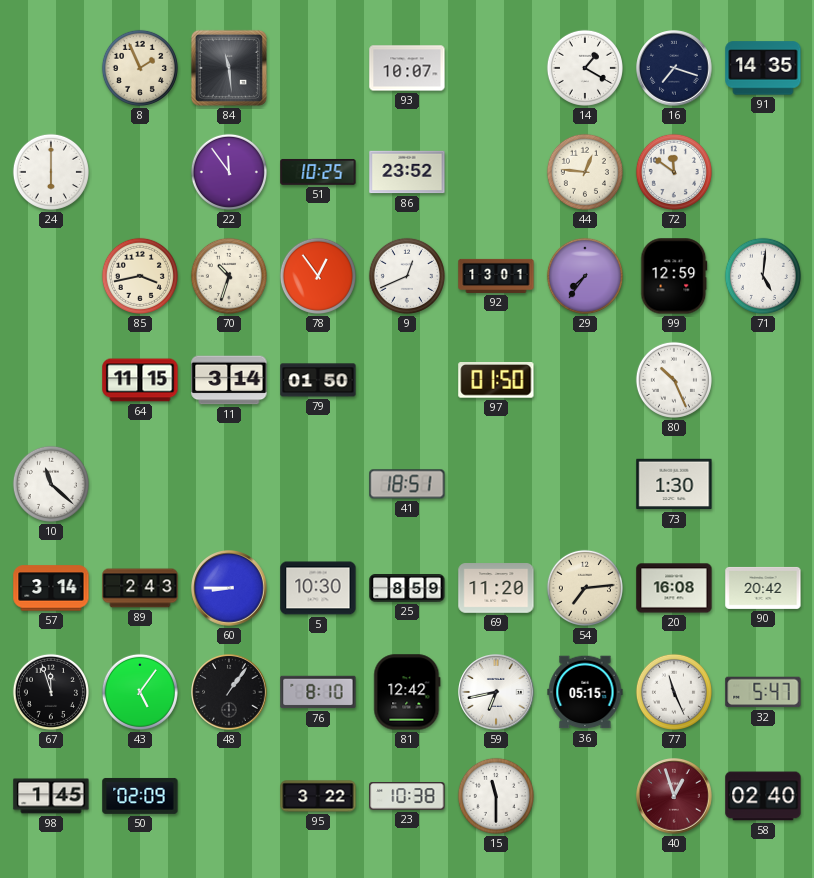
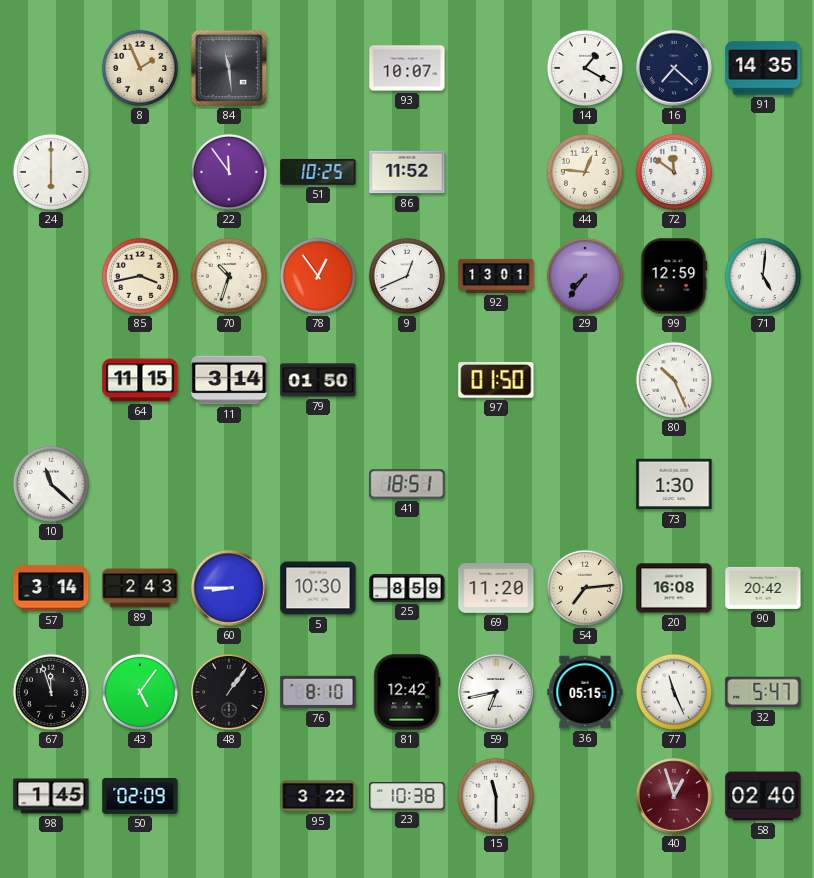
16: 7:18 -> 7:22 (674, 68)
86: 23:52 -> 11:52 (407, 172)
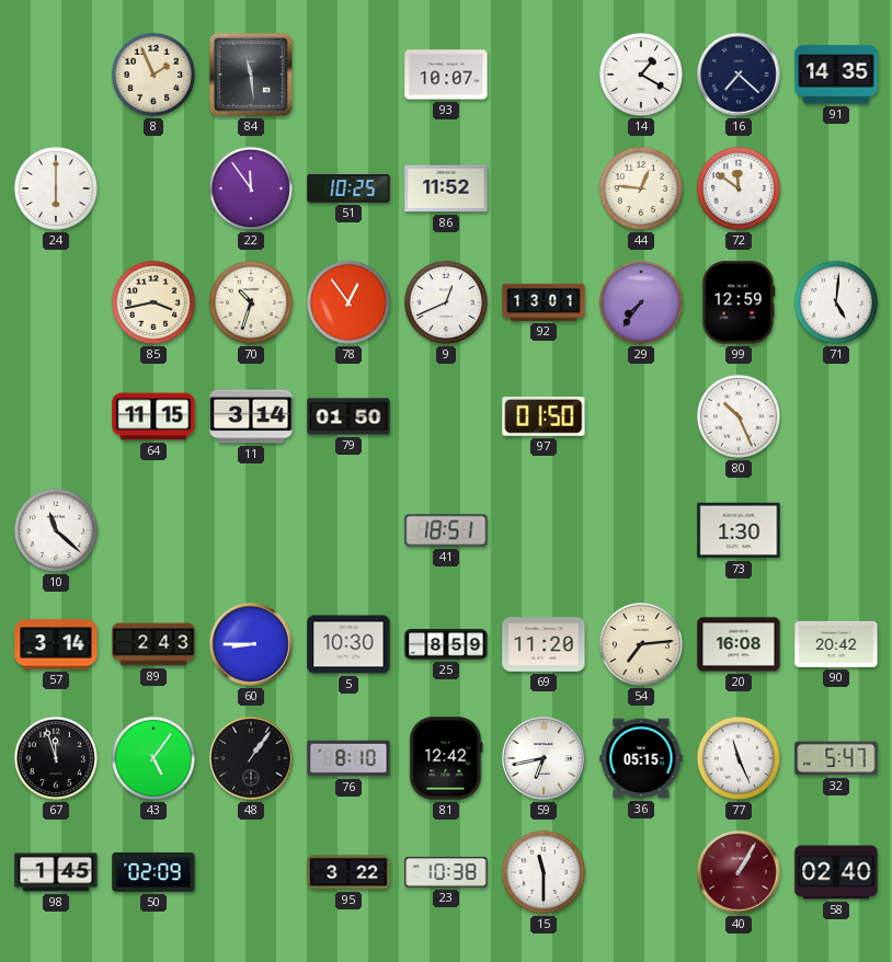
40: 12:57 -> 1:05 (739, 872)
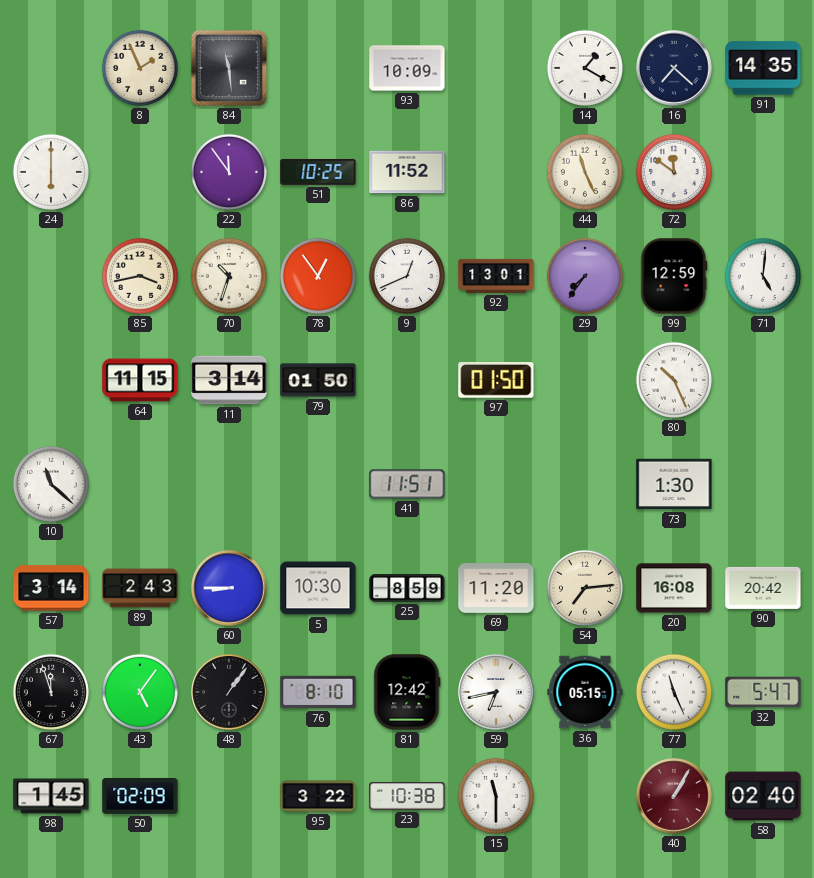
93: 10:07 -> 10:09 (407, 68)
44: 12:46 -> 11:26 (585, 172)
41: 18:51 -> 11:51 (407, 484)
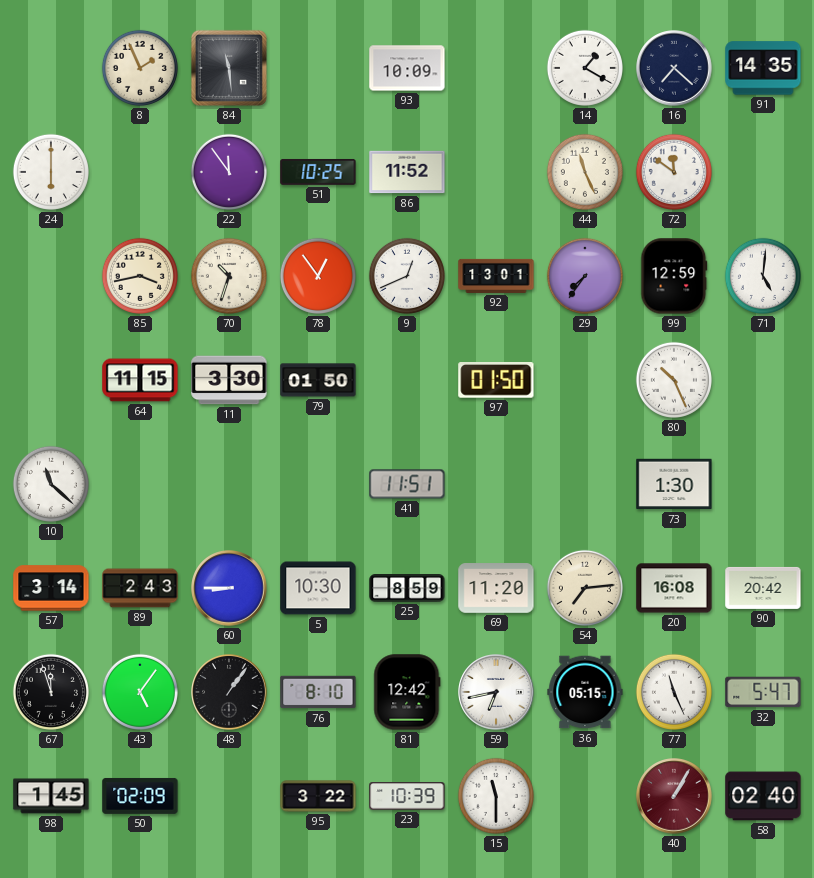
11: 3:14 -> 3:30 (229, 380)
23: 10:38 -> 10:39 (407, 796)
